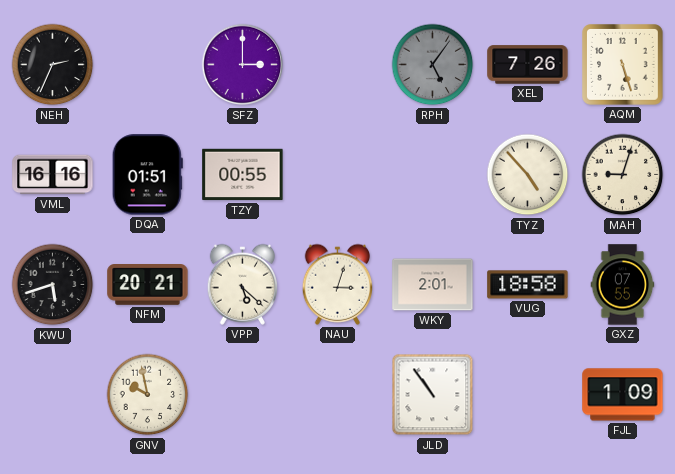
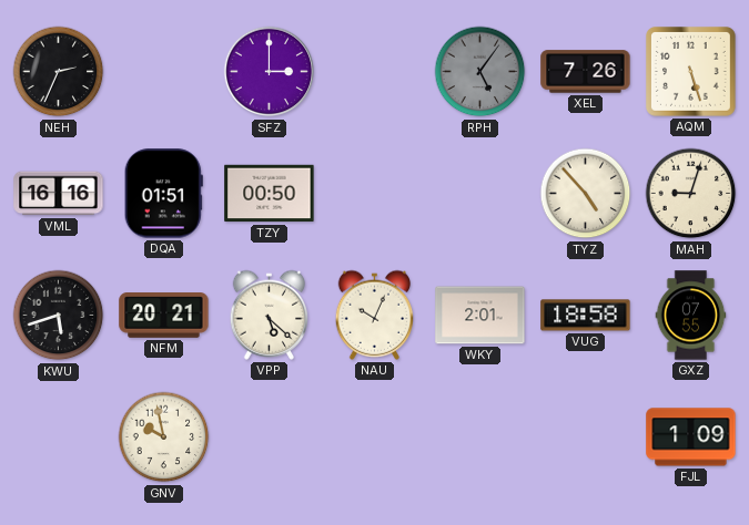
TZY: 00:55 -> 00:50 (270, 194)
NAU: 3:03 -> 10:04 (375, 315)
JLD: 10:54 -> none (433, 395)
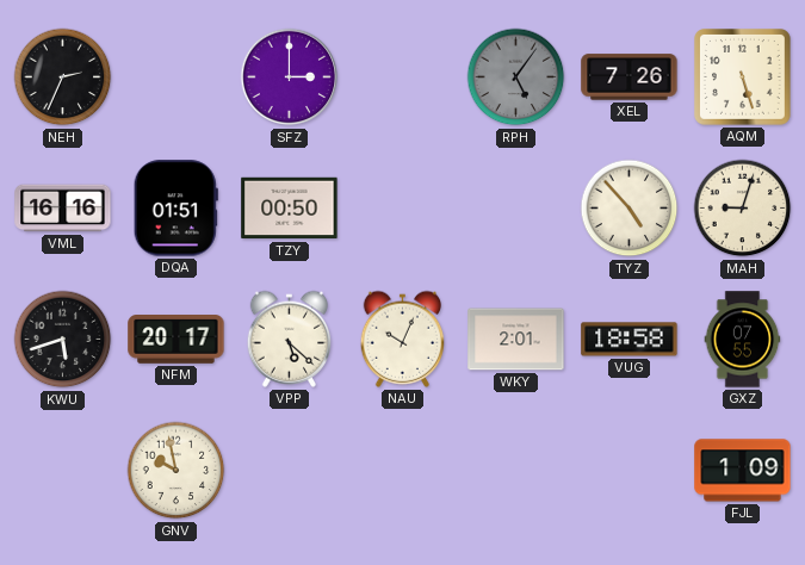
NFM: 20:21 -> 20:17 (177, 340)
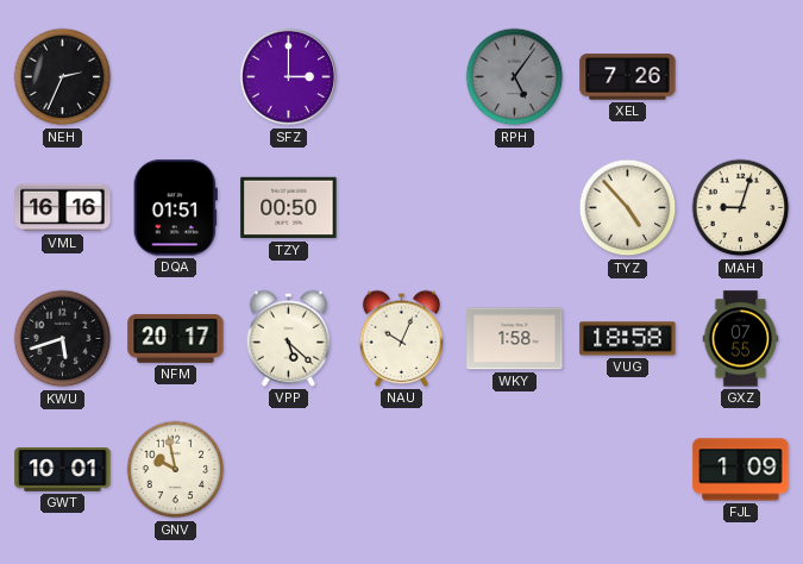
AQM: 5:27 -> none (743, 77)
WKY: 2:01 -> 1:58 (515, 339)
GWT: none -> 10:01 (63, 470)
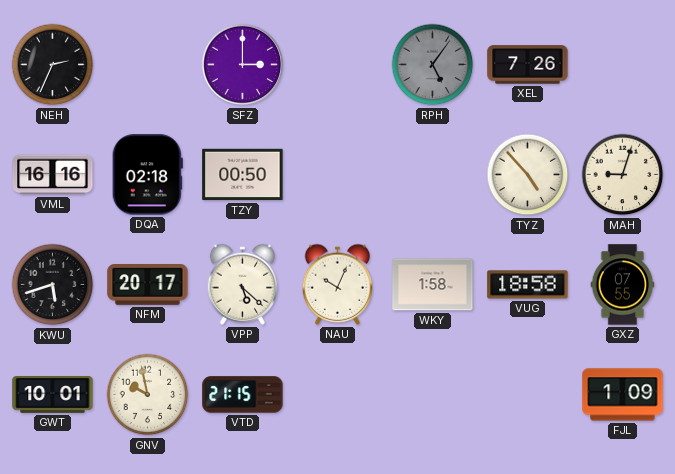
DQA: 01:51 -> 02:18 (147, 175)
VTD: none -> 21:15 (243, 395)
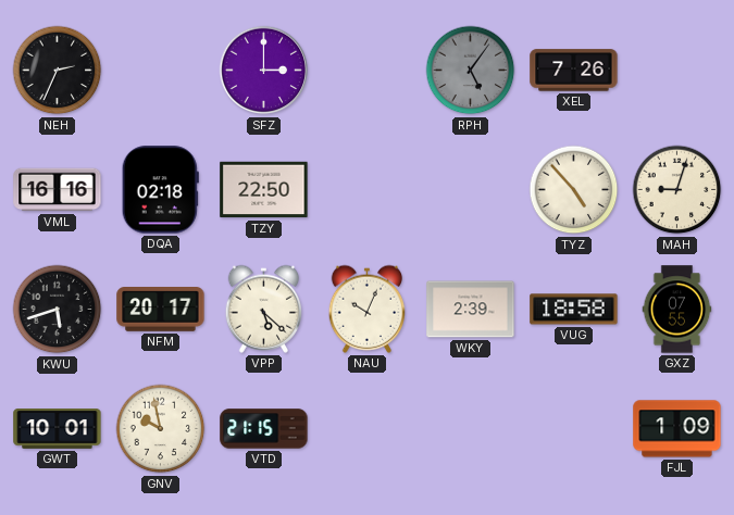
TZY: 00:50 -> 22:50 (264, 190)
WKY: 1:58 -> 2:39 (471, 310)
